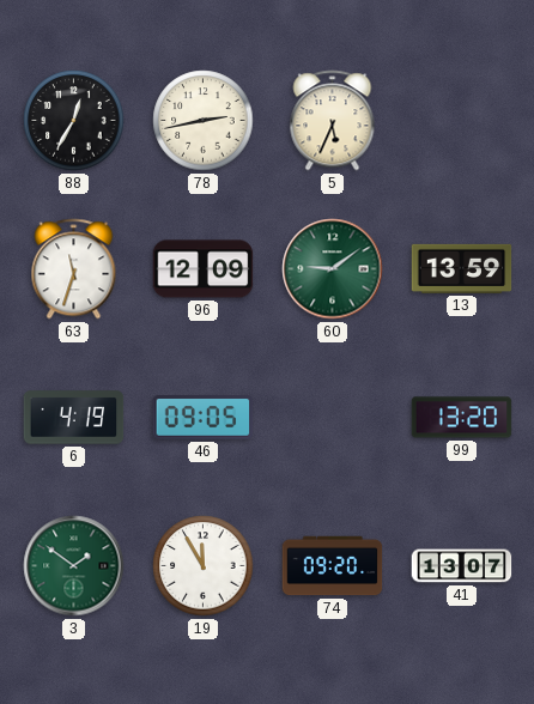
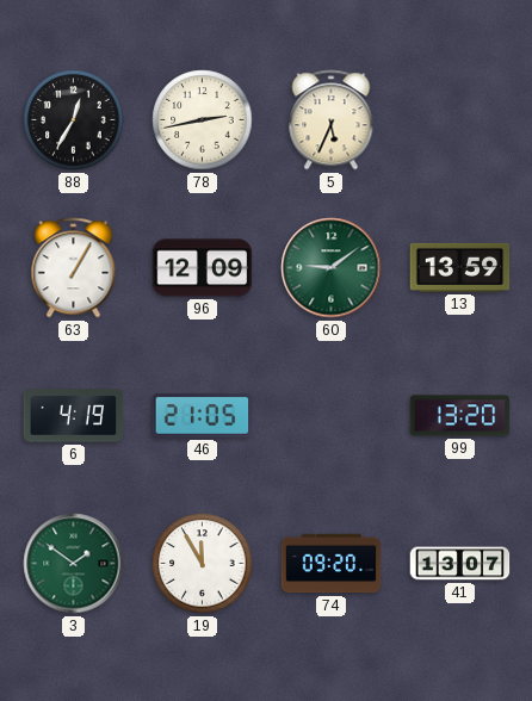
63: 11:33 -> 1:05 (74, 268)
46: 09:05 -> 21:05 (203, 416)
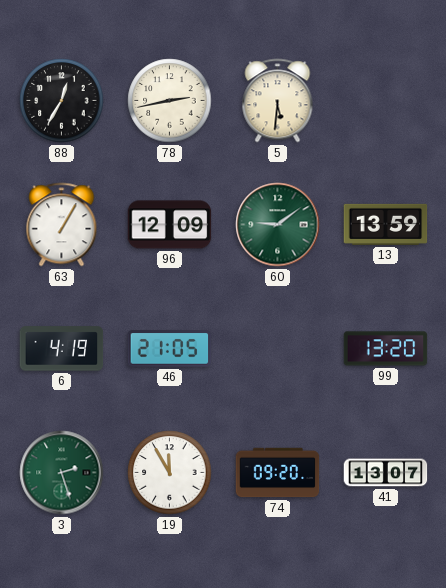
5: 5:34 -> 5:31 (278, 101)
3: 1:51 -> 2:27 (62, 473)
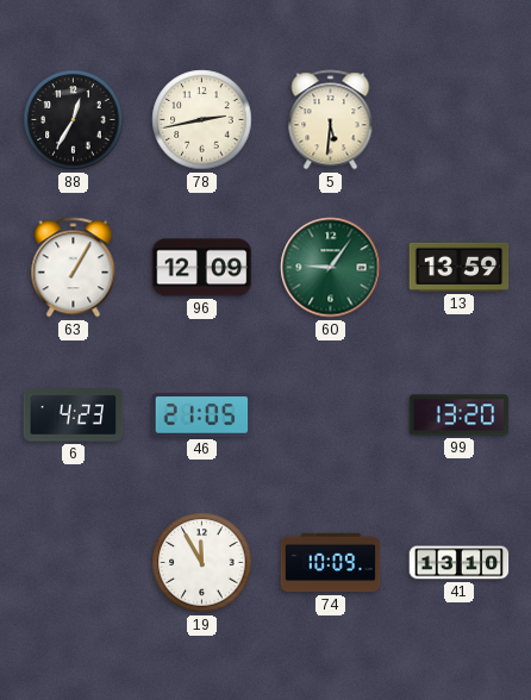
60: 9:09 -> 9:06 (331, 268)
6: 4:19 -> 4:23 (74, 415)
3: 2:27 -> none (62, 473)
74: 09:20 -> 10:09 (331, 563)
41: 13:07 -> 13:10 (460, 563)
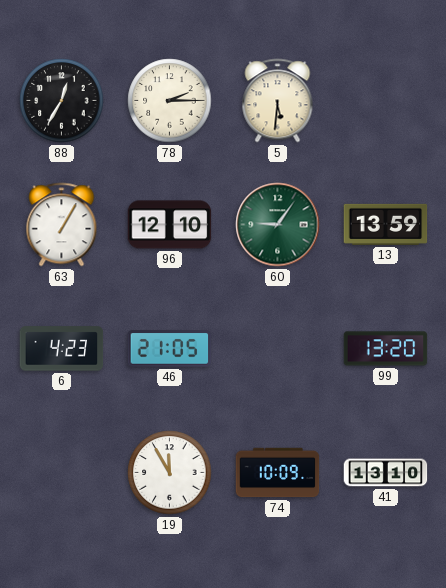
78: 2:43 -> 2:15 (170, 101)
96: 12:09 -> 12:10 (170, 225)
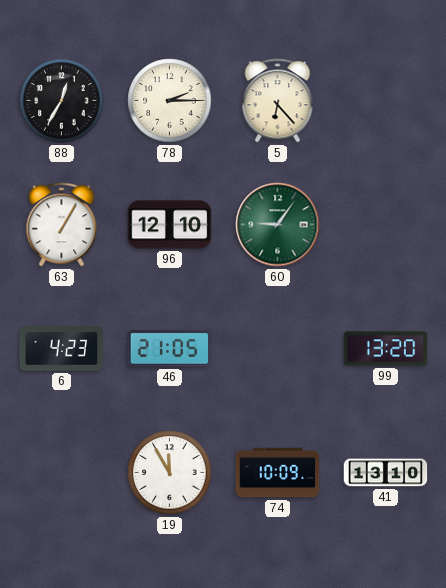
5: 5:31 -> 6:23 (278, 101)
13: 13:59 -> none (386, 224)
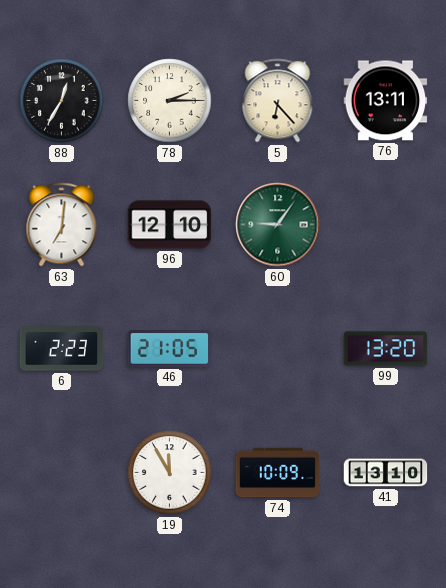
76: none -> 13:11 (386, 101)
63: 1:05 -> 7:01 (62, 225)
6: 4:23 -> 2:23 (62, 349)
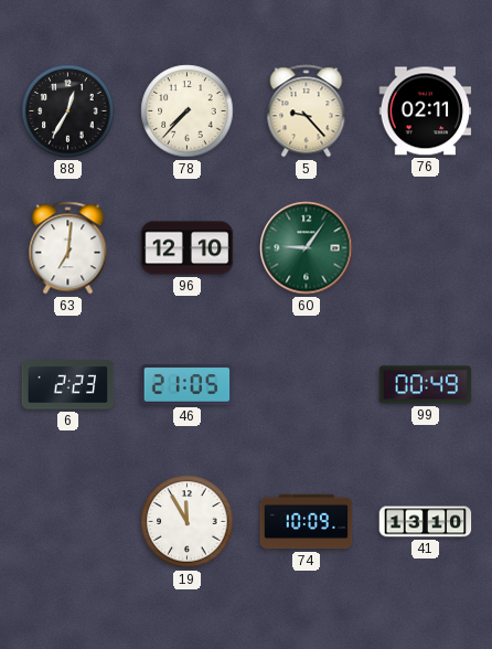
78: 2:15 -> 7:37 (188, 111)
5: 6:23 -> 9:23 (307, 111)
76: 13:11 -> 02:11 (426, 111)
99: 13:20 -> 00:49 (426, 385)
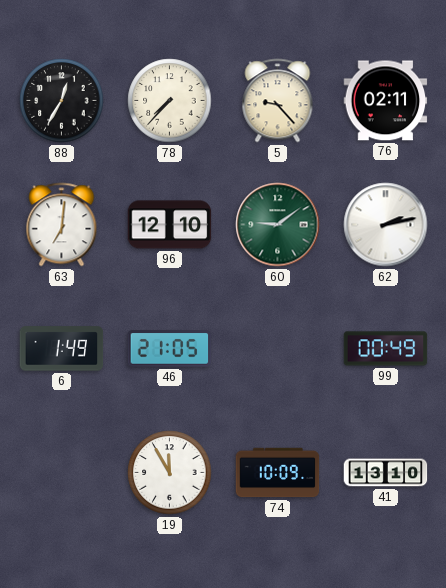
60: 9:06 -> 9:09 (278, 225)
62: none -> 2:13 (386, 225)
6: 2:23 -> 1:49 (62, 349)
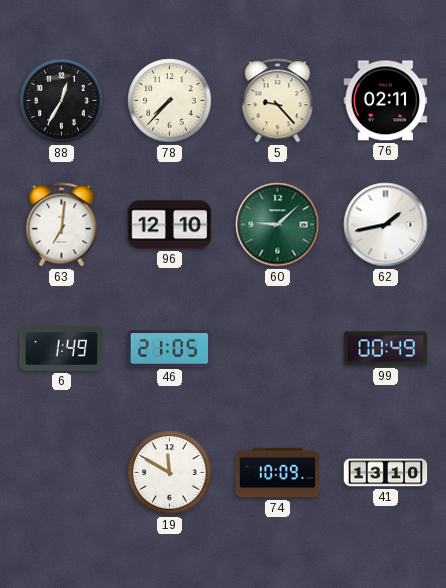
60: 9:09 -> 9:08 (278, 225)
62: 2:13 -> 1:43 (386, 225)
19: 11:55 -> 11:50 (170, 473)
